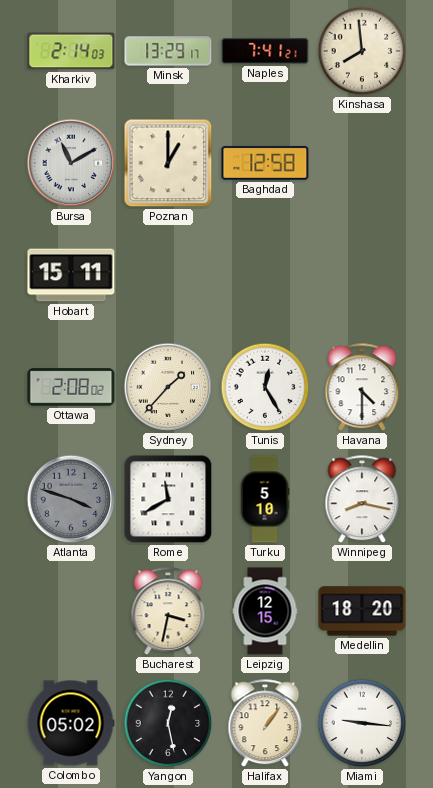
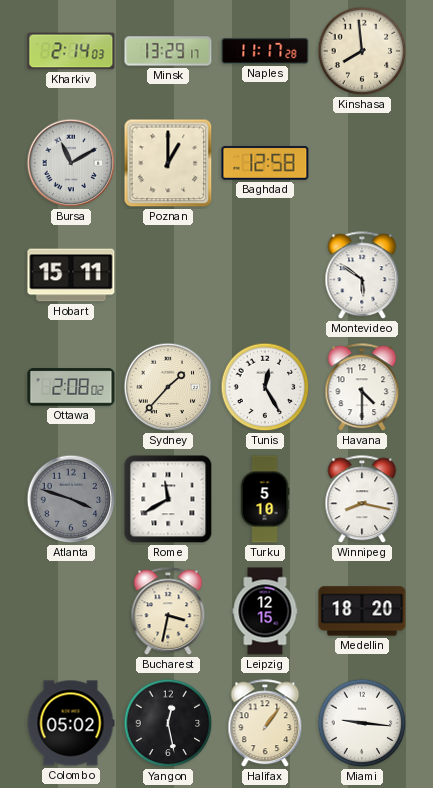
Naples: 7:41 -> 11:17 (265, 51)
Montevideo: none -> 5:51 (362, 276)
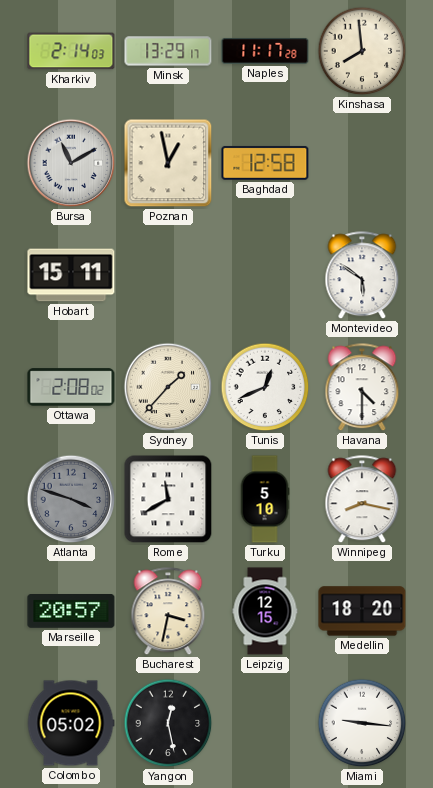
Poznan: 1:00 -> 12:58 (168, 163)
Tunis: 12:25 -> 12:41 (265, 387)
Marseille: none -> 20:57 (71, 612)
Halifax: 1:06 -> none (265, 724)
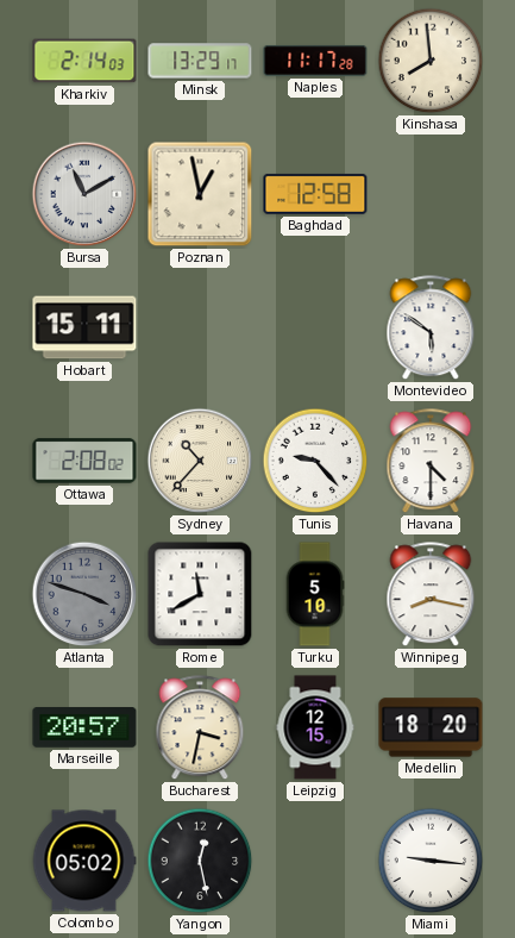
Sydney: 1:37 -> 10:37 (200, 461)
Tunis: 12:41 -> 9:23 (315, 461)
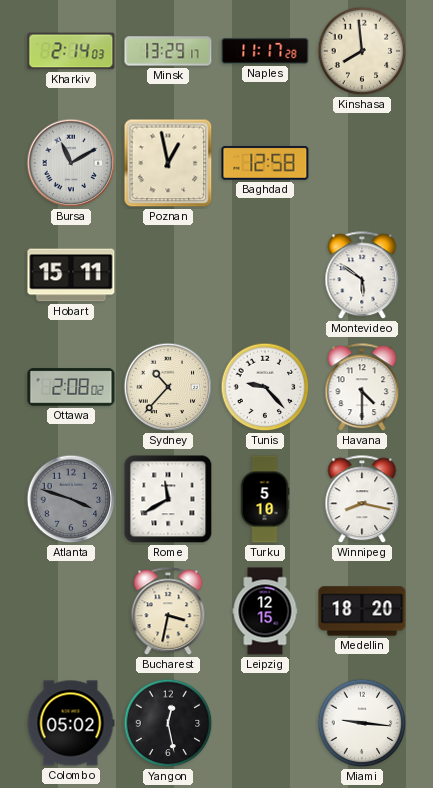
Marseille: 20:57 -> none (84, 728)
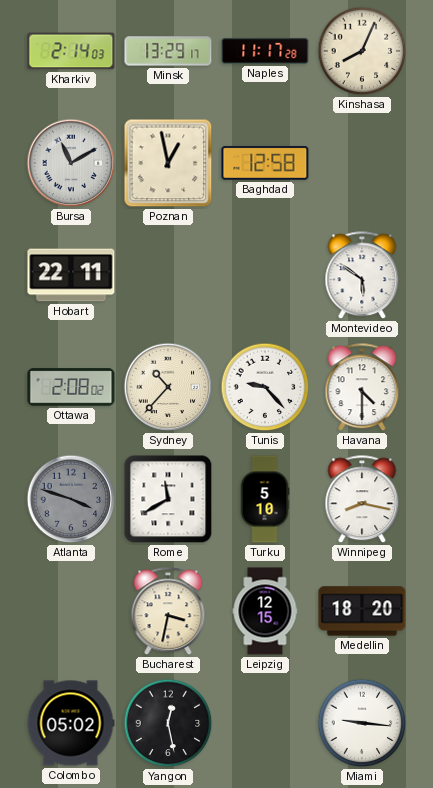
Kinshasa: 7:59 -> 8:04 (362, 51)
Hobart: 15:11 -> 22:11 (71, 275)
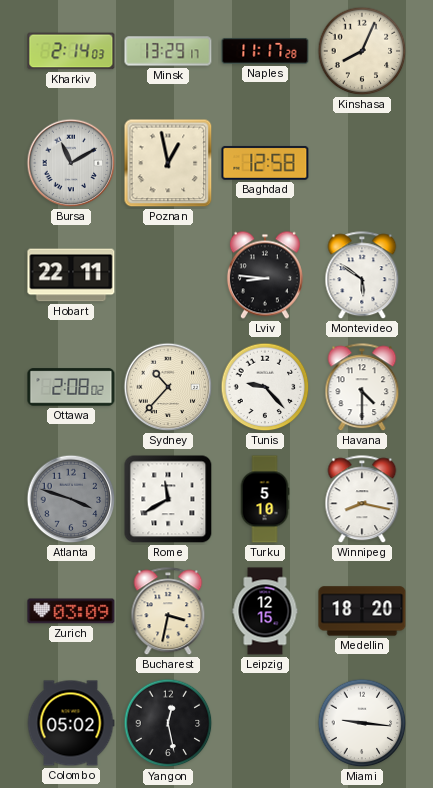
Lviv: none -> 8:46 (265, 275)
Zurich: none -> 03:09 (71, 611)
